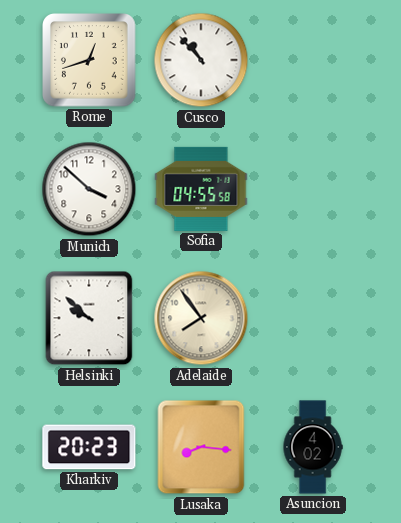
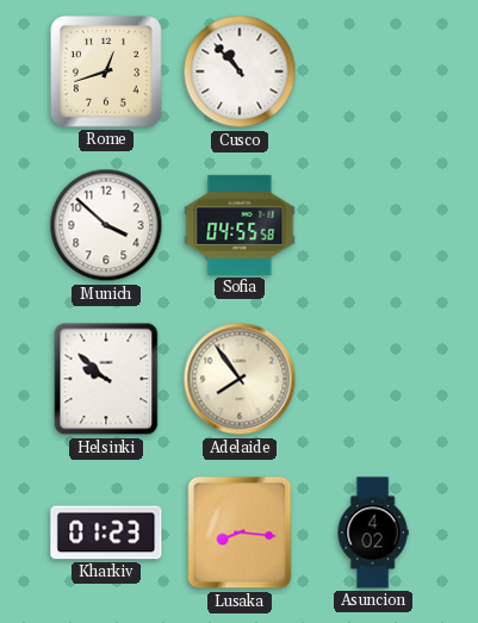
Kharkiv: 20:23 -> 01:23 (106, 532)
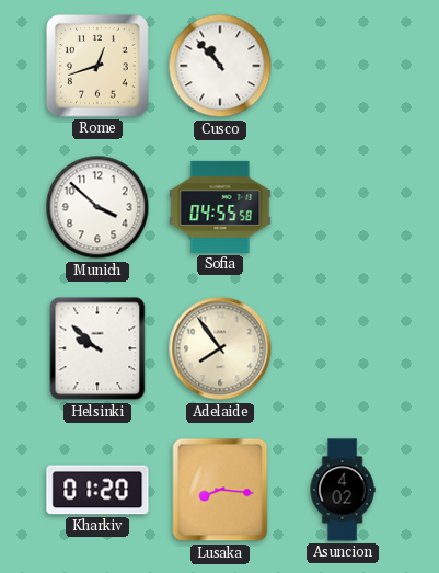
Kharkiv: 01:23 -> 01:20 (97, 490)
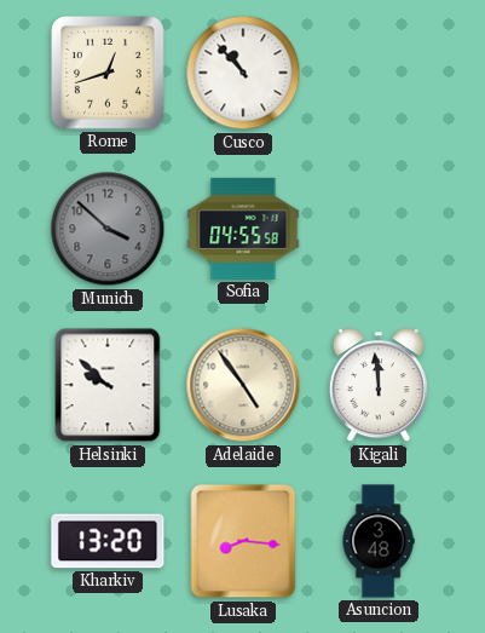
Munich dial: white -> grey (108, 229)
Adelaide: 7:54 -> 4:54 (243, 385)
Kigali: none -> 11:59 (379, 386)
Kharkiv: 01:20 -> 13:20 (108, 541)
Asuncion: 4:02 -> 3:48 (379, 541)
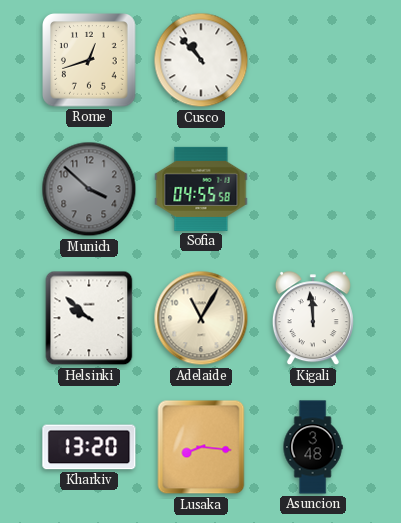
Adelaide: 4:54 -> 11:05 (201, 318)
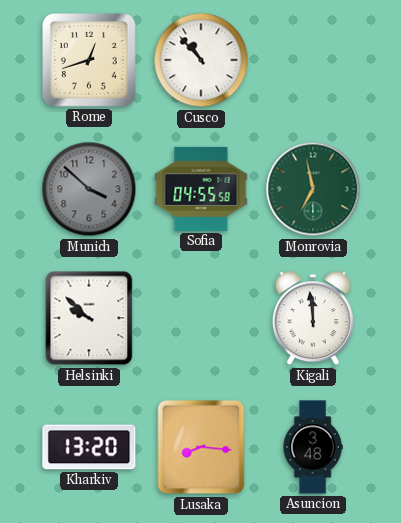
Monrovia: none -> 6:58 (313, 189)
Adelaide: 11:05 -> none (201, 318)
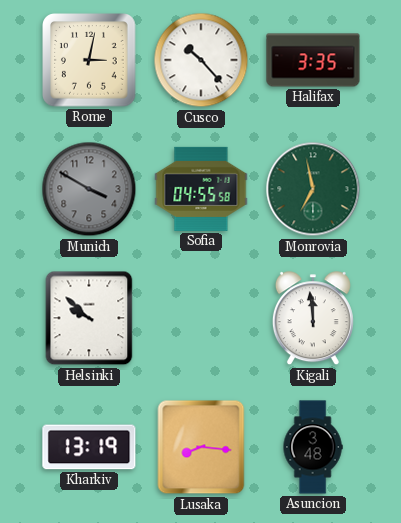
Rome: 12:42 -> 3:02 (89, 60)
Cusco: 10:53 -> 10:23 (201, 60)
Halifax: none -> 3:35 (313, 60)
Munich: 3:52 -> 3:50 (89, 189)
Kharkiv: 13:20 -> 13:19 (89, 447)
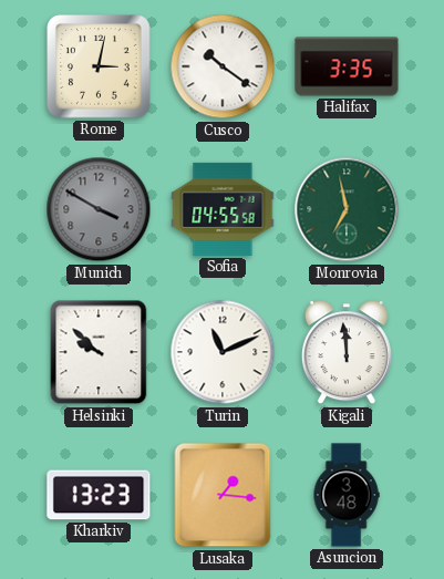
Cusco: 10:23 -> 10:21 (223, 66)
Turin: none -> 11:11 (223, 352)
Kharkiv: 13:19 -> 13:23 (99, 495)
Lusaka: 8:16 -> 1:16 (223, 495)
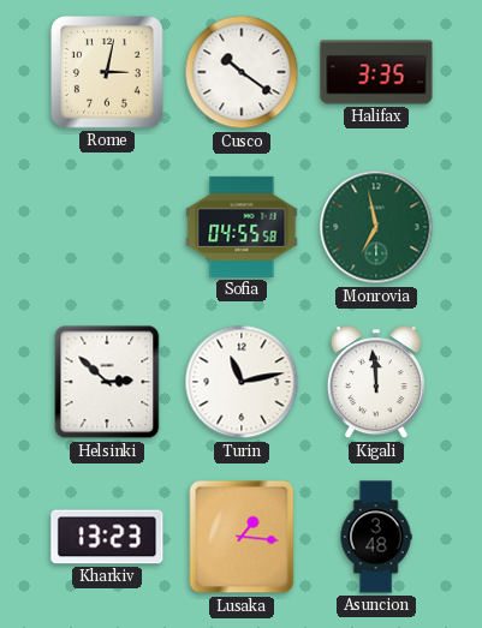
Munich: 3:50 -> none (99, 209)
Helsinki: 9:52 -> 2:52 (107, 382)
Turin: 11:11 -> 11:13 (242, 382)
